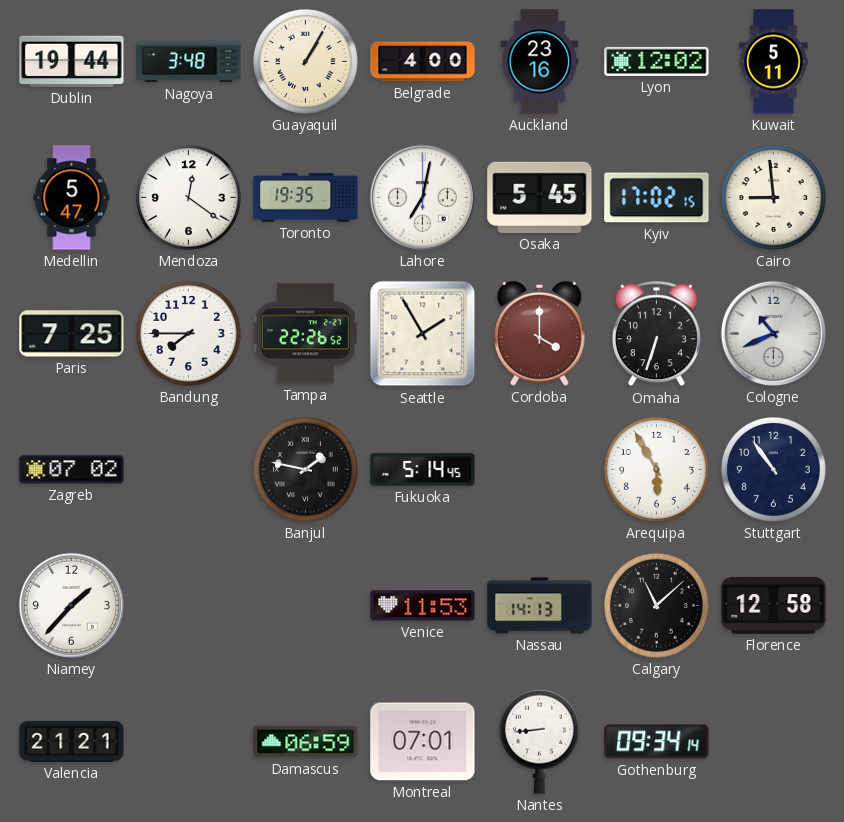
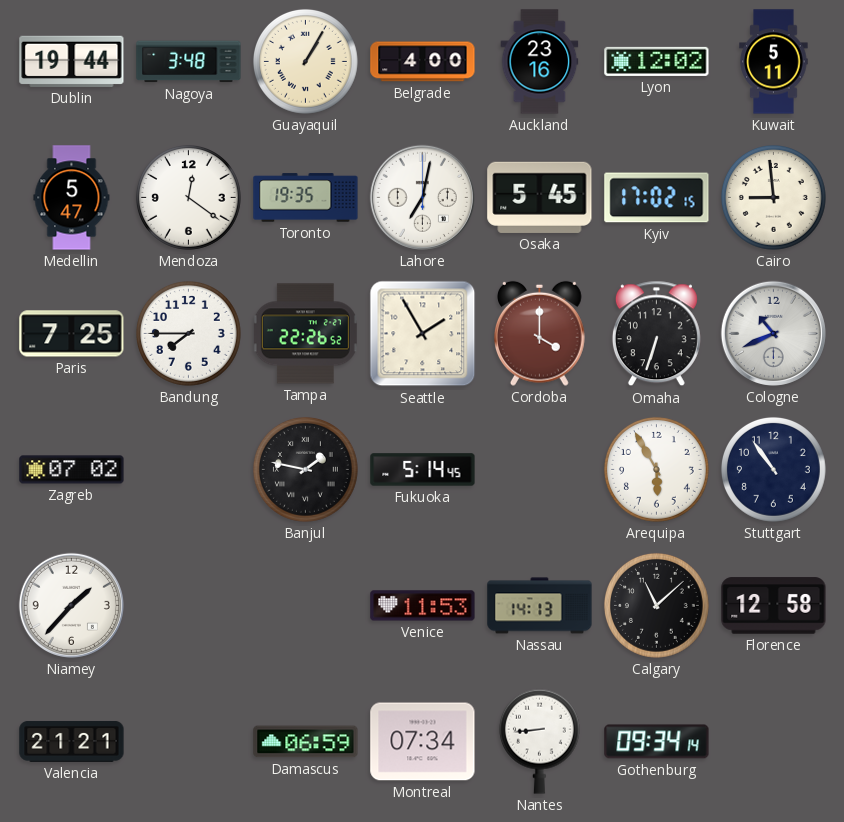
Montreal: 07:01 -> 07:34 (423, 742)
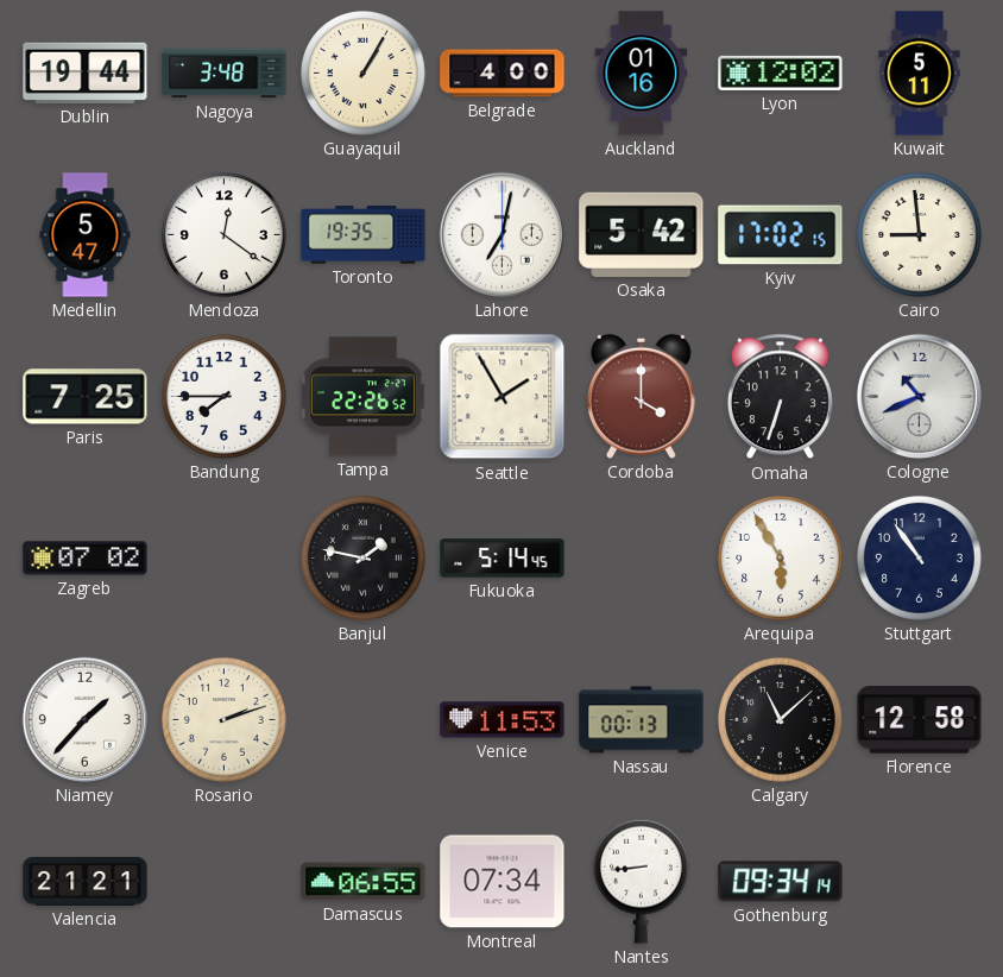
Auckland: 23:16 -> 01:16 (642, 74)
Osaka: 5:45 -> 5:42 (642, 234)
Rosario: none -> 2:12 (223, 719)
Nassau: 14:13 -> 00:13 (642, 720)
Damascus: 06:59 -> 06:55 (364, 882)
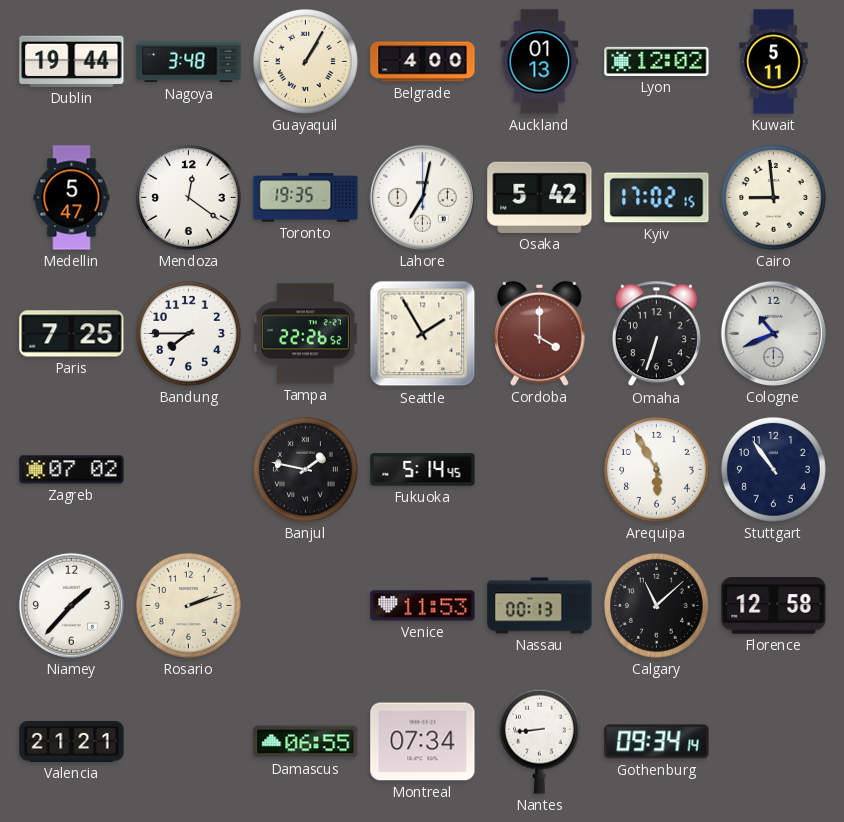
Auckland: 01:16 -> 01:13 (540, 62)
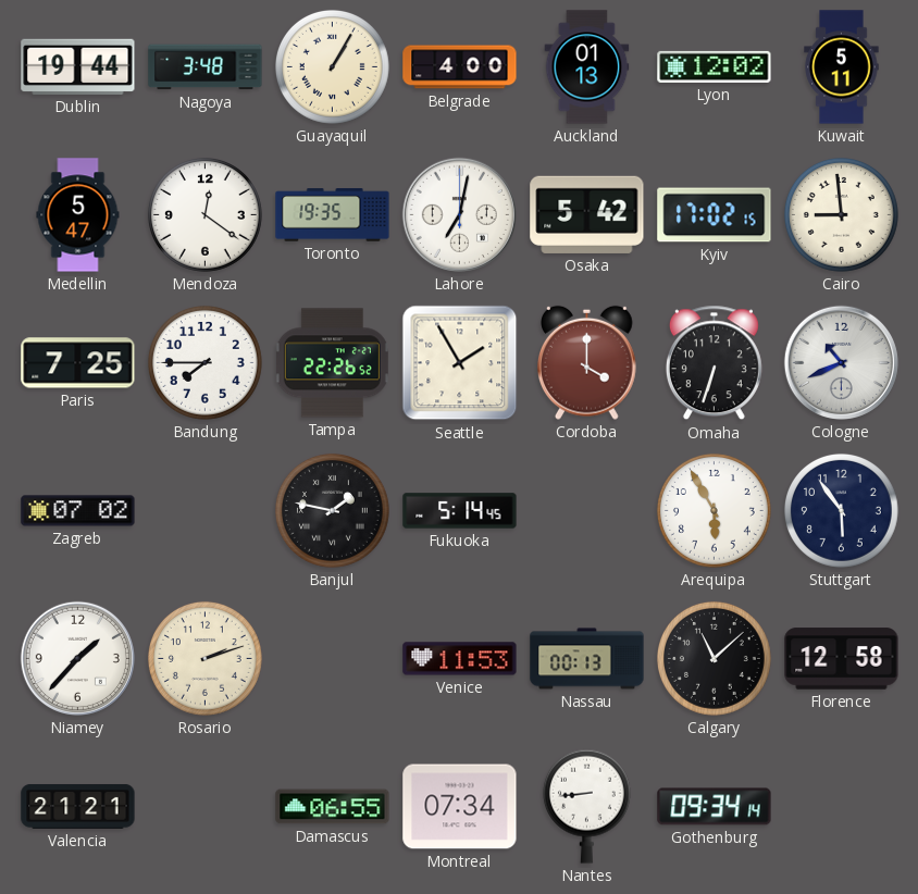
Stuttgart: 10:54 -> 5:54 (841, 510)
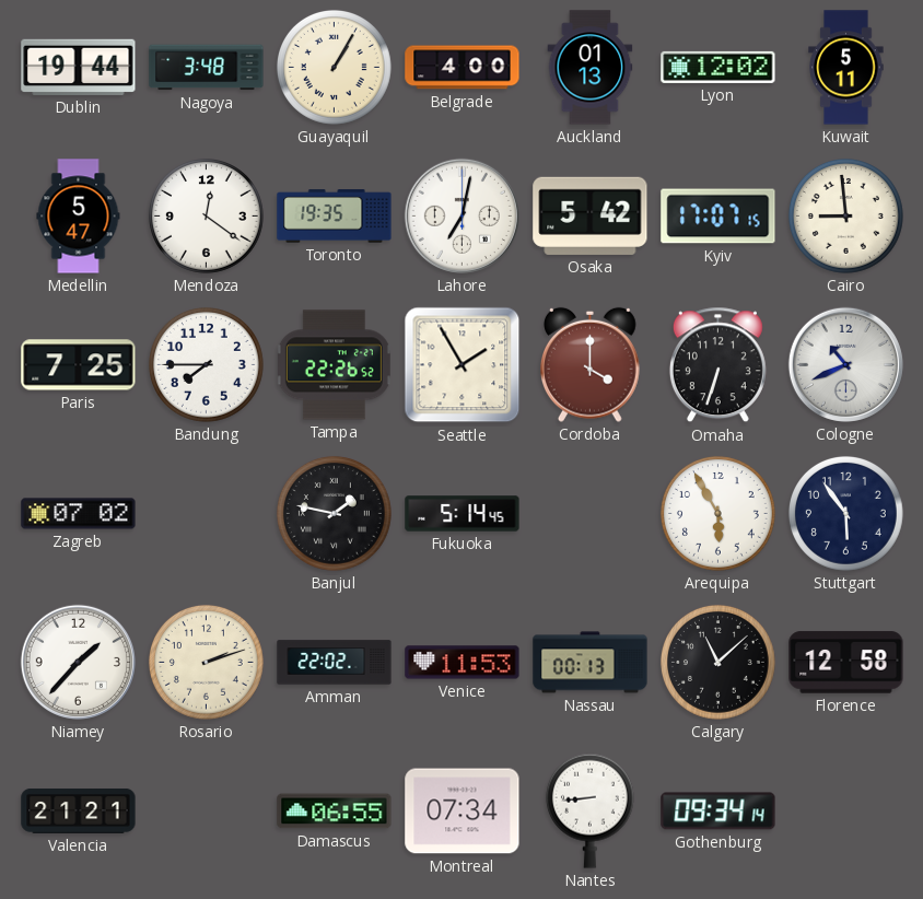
Kyiv: 17:02 -> 17:07 (718, 217)
Amman: none -> 22:02 (335, 663)
